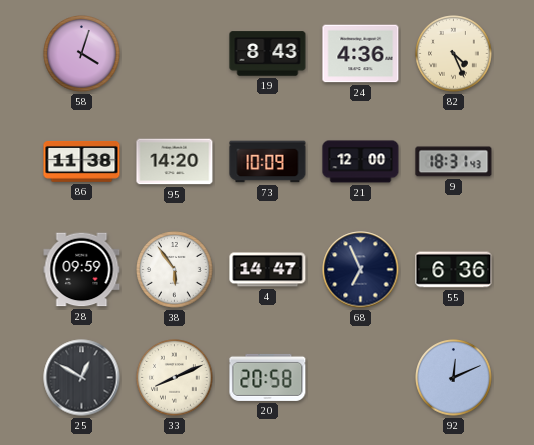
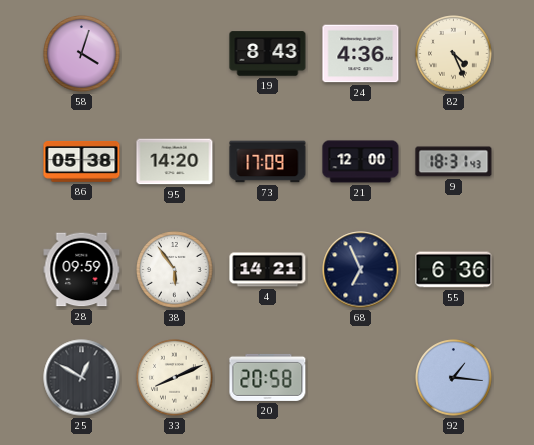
86: 11:38 -> 05:38 (82, 161)
73: 10:09 -> 17:09 (268, 162)
4: 14:47 -> 14:21 (268, 270)
92: 12:11 -> 1:16 (454, 378)
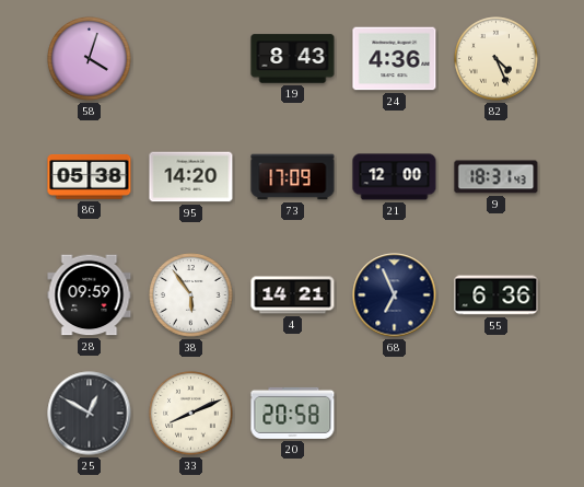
92: 1:16 -> none (454, 378)
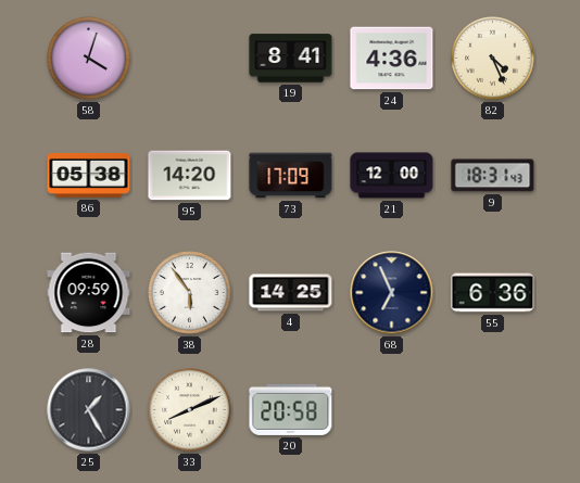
19: 8:43 -> 8:41 (291, 59)
4: 14:21 -> 14:25 (291, 293)
25: 12:50 -> 1:25 (89, 410)
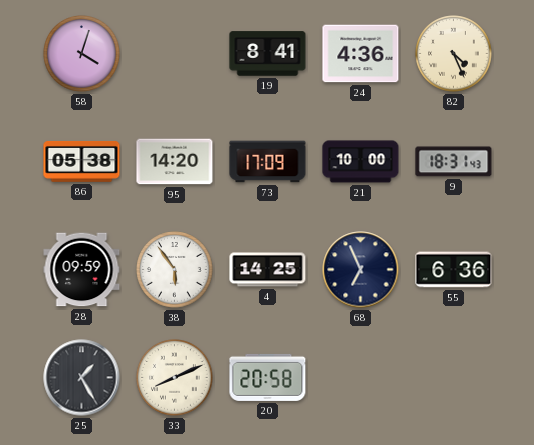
21: 12:00 -> 10:00 (361, 162)
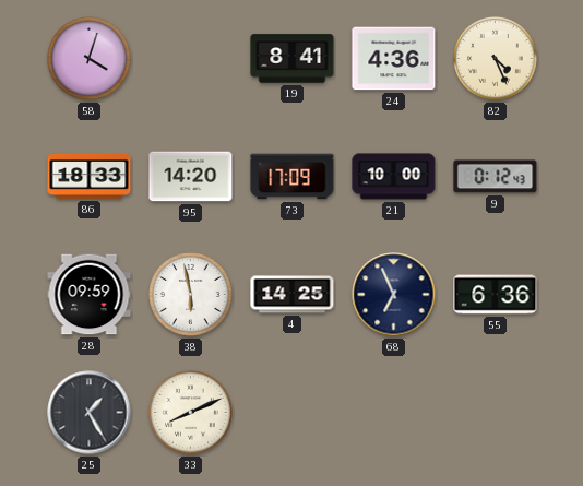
86: 05:38 -> 18:33 (90, 176)
9: 18:31 -> 0:12 (496, 177)
38: 5:54 -> 5:58 (191, 295)
20: 20:58 -> none (268, 377)
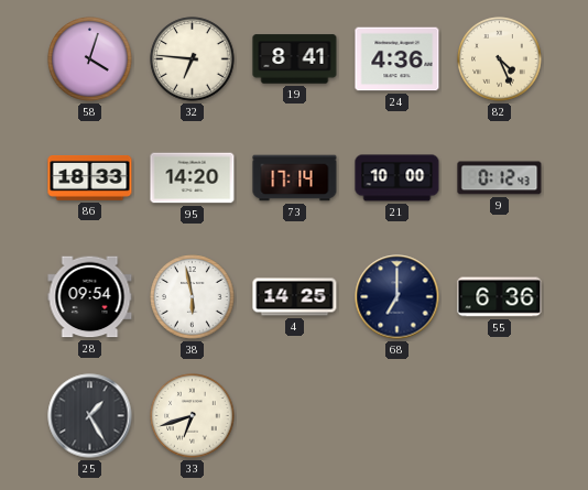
32: none -> 6:46 (193, 59)
73: 17:09 -> 17:14 (295, 178)
28: 09:59 -> 09:54 (90, 297)
68: 6:56 -> 7:00 (398, 297)
33: 8:11 -> 6:42 (193, 416)
